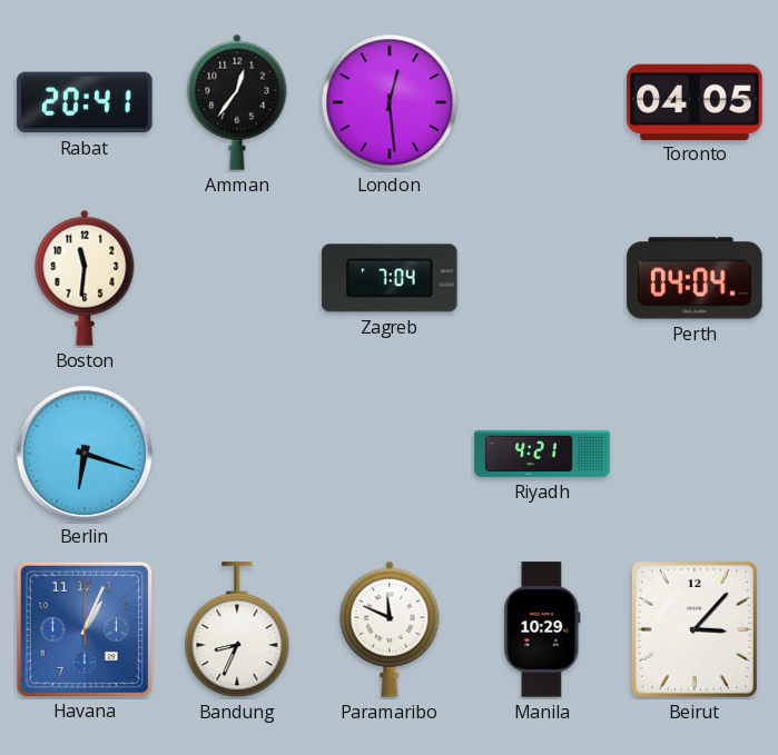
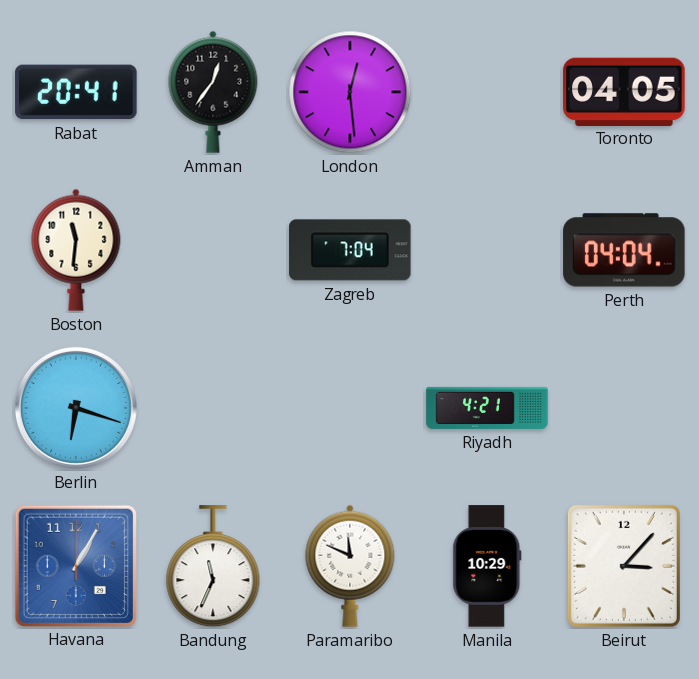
Havana: 1:04 -> 1:05 (75, 565)
Bandung: 8:34 -> 11:34 (213, 567)
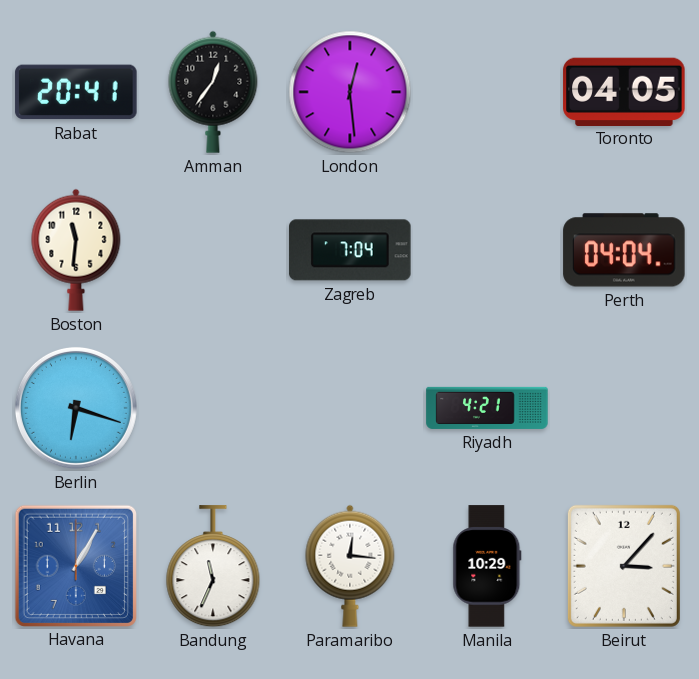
Paramaribo: 11:49 -> 12:16 (350, 566)
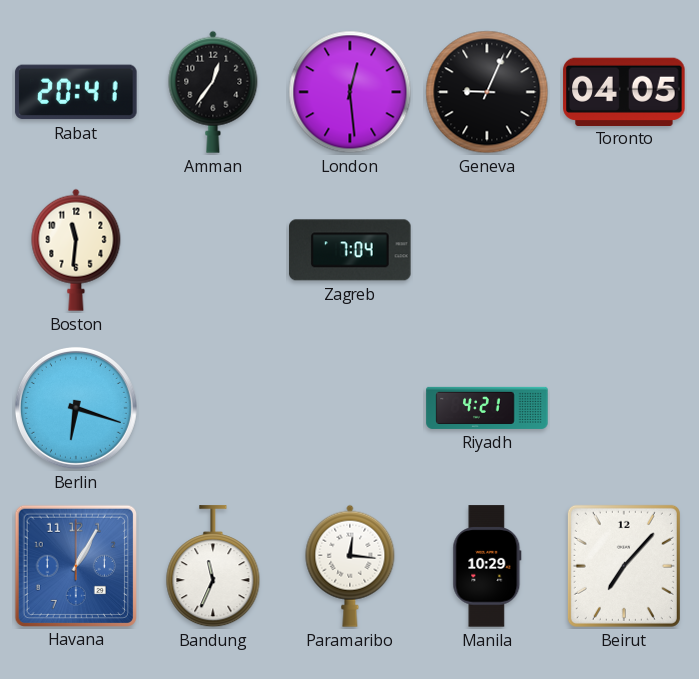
Geneva: none -> 9:04 (487, 92)
Perth: 04:04 -> none (624, 250)
Beirut: 3:07 -> 7:07 (624, 566)
